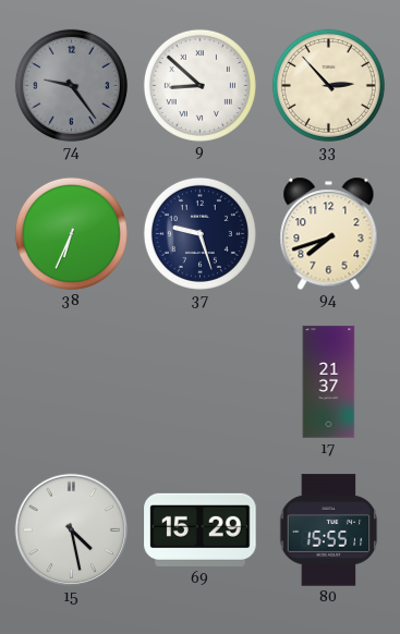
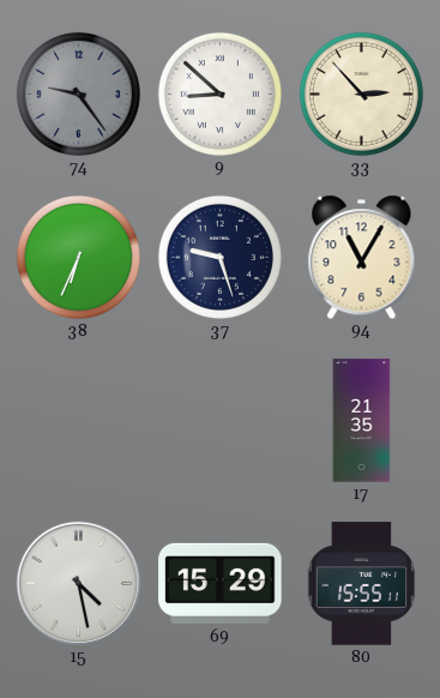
94: 7:42 -> 11:05 (362, 257)
17: 21:37 -> 21:35 (362, 421)
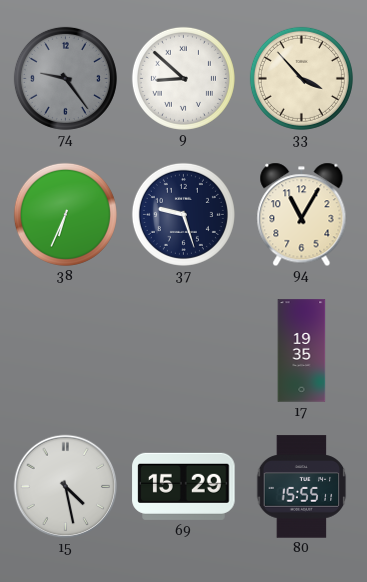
33: 2:53 -> 3:53 (301, 78)
17: 21:35 -> 19:35 (302, 351)
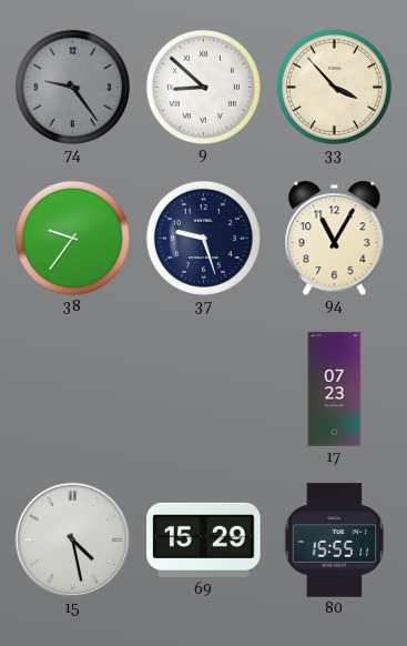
38: 6:34 -> 9:36 (72, 238)
17: 19:35 -> 07:23 (335, 390)
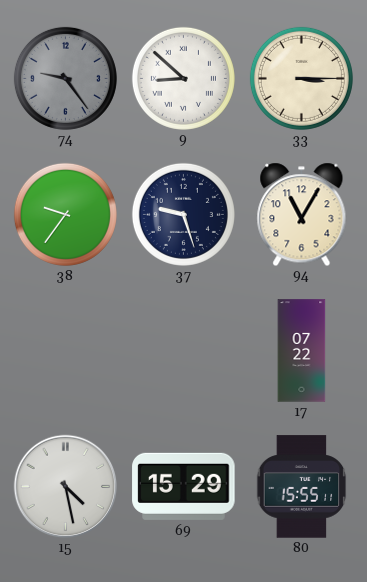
33: 3:53 -> 3:15 (301, 78)
17: 07:23 -> 07:22 (302, 351)
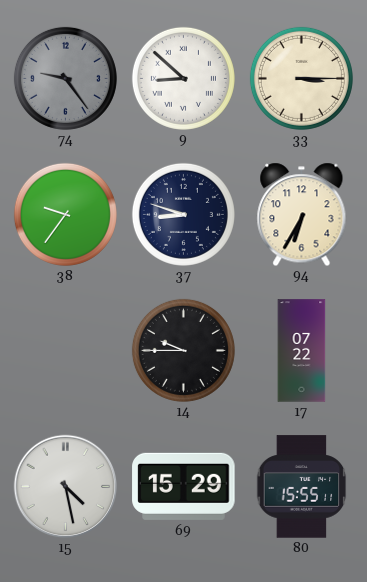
37: 9:27 -> 8:48 (183, 214)
94: 11:05 -> 6:35 (302, 214)
14: none -> 9:45 (183, 350)
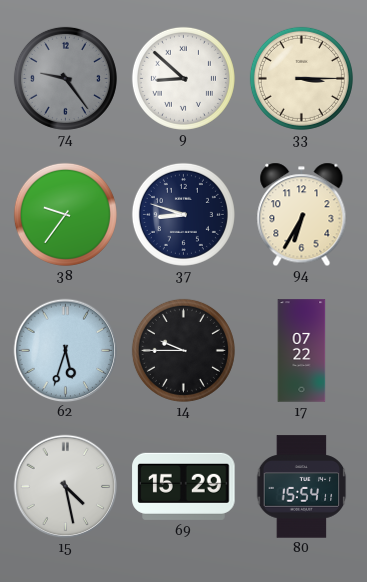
62: none -> 5:33 (65, 350)
80: 15:55 -> 15:54 (302, 487)
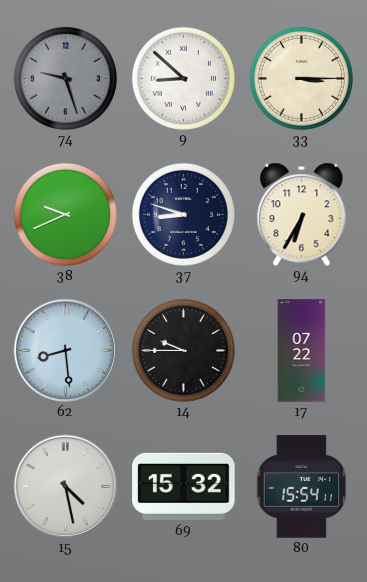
74: 9:24 -> 9:27 (65, 78)
38: 9:36 -> 9:41 (65, 214)
62: 5:33 -> 8:29 (65, 350)
69: 15:29 -> 15:32 (184, 486)
